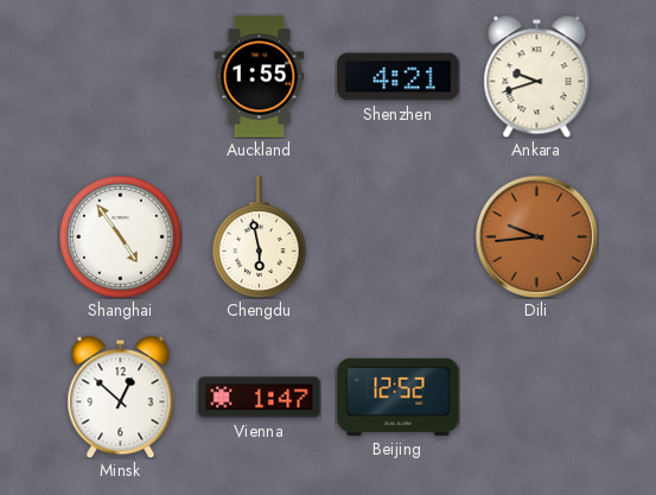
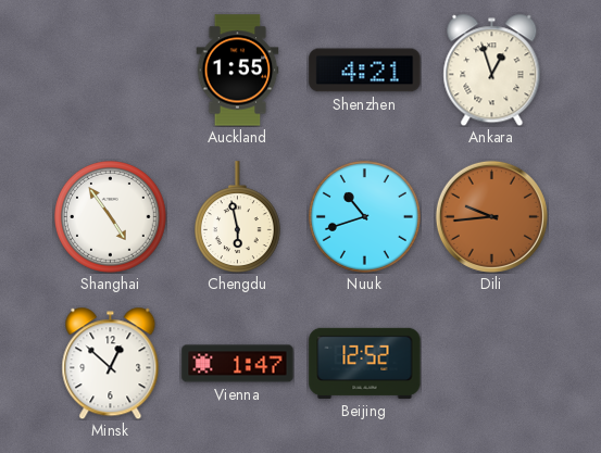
Ankara: 9:42 -> 12:57 (492, 70)
Nuuk: none -> 10:42 (365, 217)
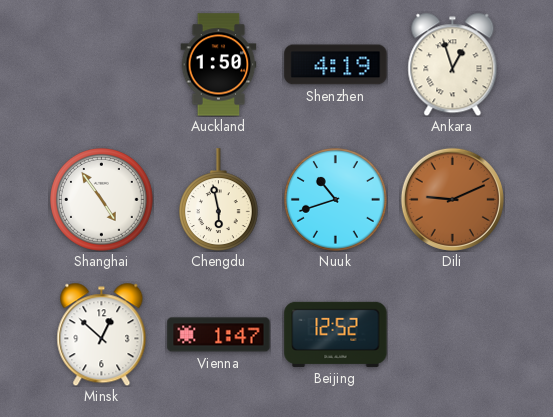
Auckland: 1:55 -> 1:50 (219, 65)
Shenzhen: 4:21 -> 4:19 (336, 65)
Dili: 9:44 -> 9:11 (452, 199)
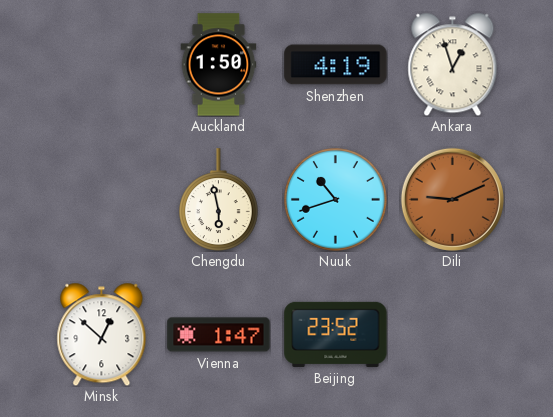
Shanghai: 4:54 -> none (102, 200)
Beijing: 12:52 -> 23:52 (336, 334)
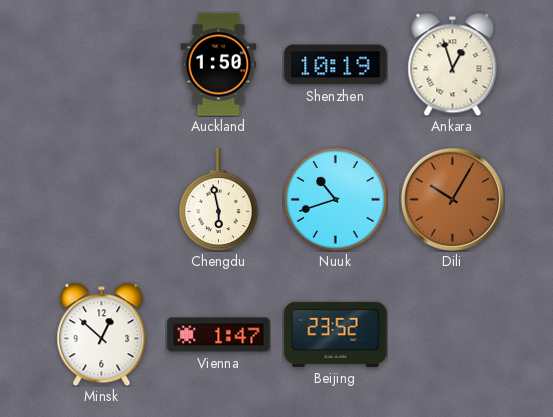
Shenzhen: 4:19 -> 10:19 (336, 65)
Dili: 9:11 -> 10:05 (452, 199)
